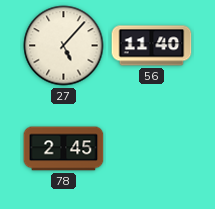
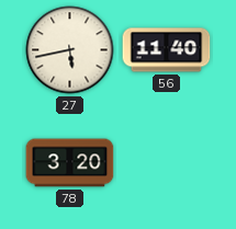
27: 5:07 -> 5:43 (70, 50)
78: 2:45 -> 3:20 (70, 163)
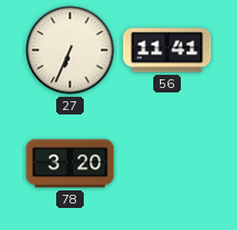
27: 5:43 -> 6:34 (71, 51)
56: 11:40 -> 11:41 (168, 51)
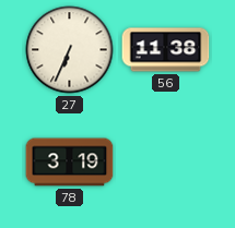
56: 11:41 -> 11:38 (166, 50)
78: 3:20 -> 3:19 (70, 163)
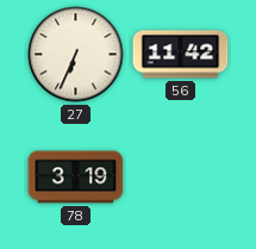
56: 11:38 -> 11:42 (181, 55)
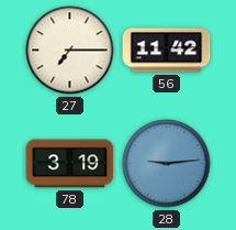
27: 6:34 -> 7:15 (70, 51)
28: none -> 9:14 (167, 164)
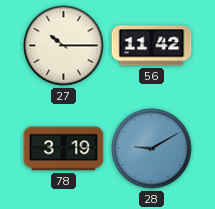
27: 7:15 -> 10:15 (64, 46)
28: 9:14 -> 9:10 (152, 149)
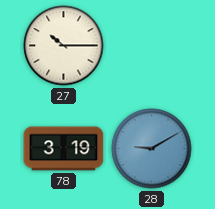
56: 11:42 -> none (152, 46)
